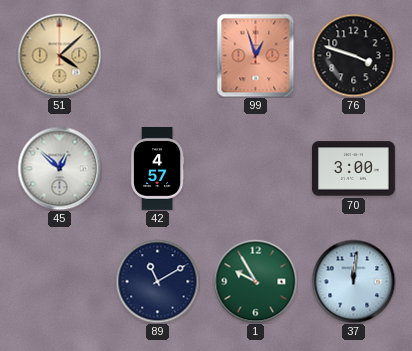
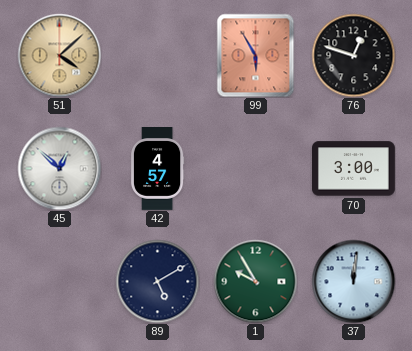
99: 12:57 -> 5:55 (256, 55)
76: 3:48 -> 12:48 (353, 55)
89: 11:10 -> 5:10 (157, 281)
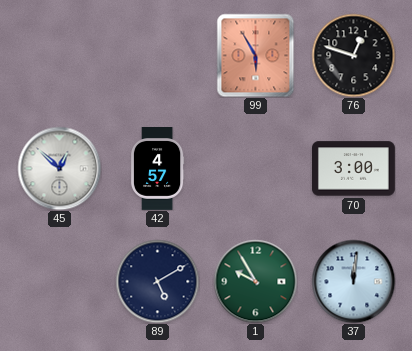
51: 4:08 -> none (59, 55)
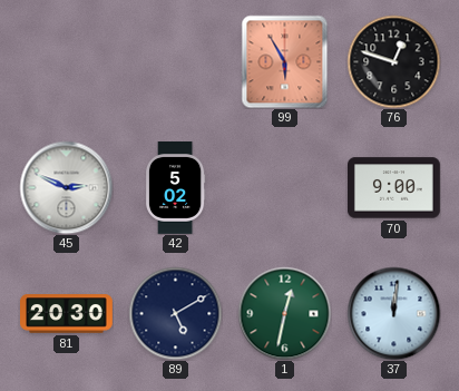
45: 12:52 -> 2:49 (66, 187)
42: 4:57 -> 5:02 (175, 188)
70: 3:00 -> 9:00 (394, 188)
81: none -> 20:30 (67, 314)
1: 9:55 -> 12:32 (284, 313)
